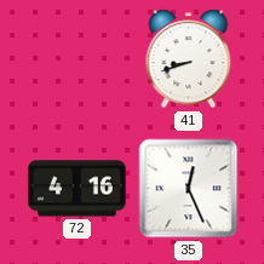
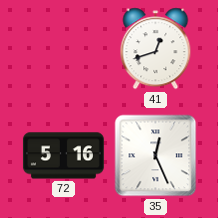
41: 8:42 -> 12:42 (156, 49)
72: 4:16 -> 5:16 (63, 156)
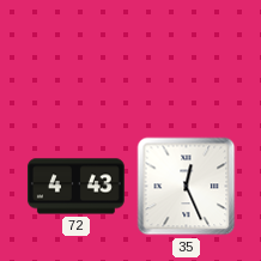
41: 12:42 -> none (156, 49)
72: 5:16 -> 4:43 (75, 187)
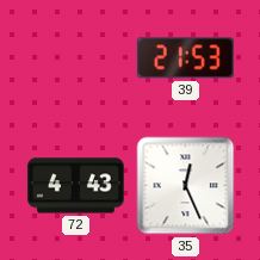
39: none -> 21:53 (185, 58)
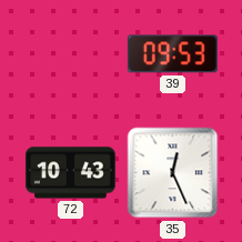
39: 21:53 -> 09:53 (172, 54)
72: 4:43 -> 10:43 (70, 173)
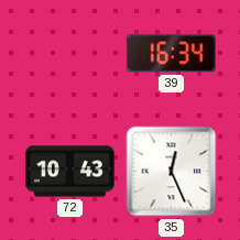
39: 09:53 -> 16:34 (171, 54)
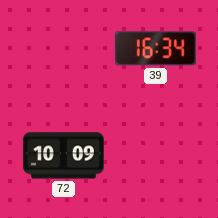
72: 10:43 -> 10:09 (63, 156)
35: 12:26 -> none (172, 172)
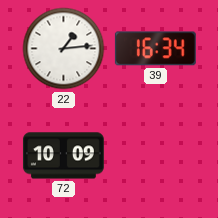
22: none -> 1:14 (64, 49)
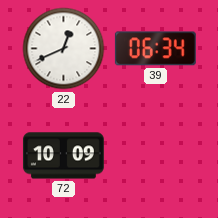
22: 1:14 -> 12:41 (64, 49)
39: 16:34 -> 06:34 (155, 49)
